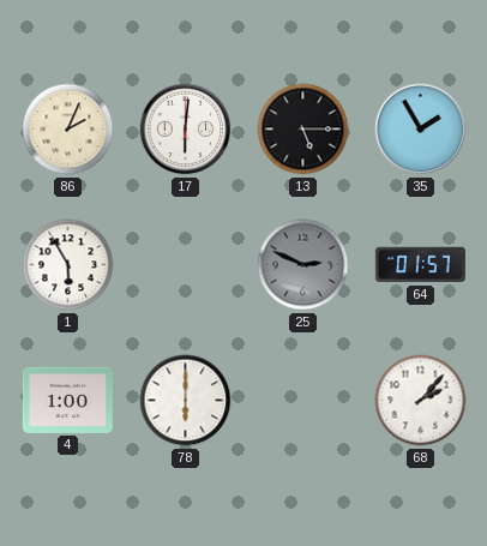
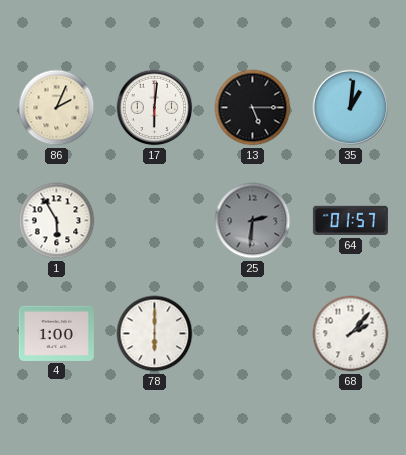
35: 1:55 -> 1:01 (351, 108)
25: 2:49 -> 2:31 (253, 221)
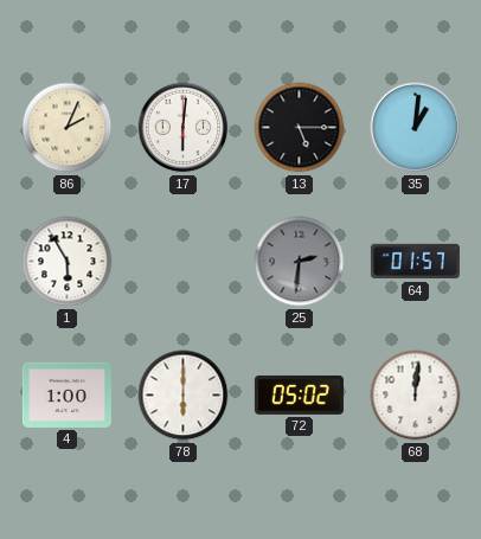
72: none -> 05:02 (299, 394)
68: 2:07 -> 12:01 (416, 396)
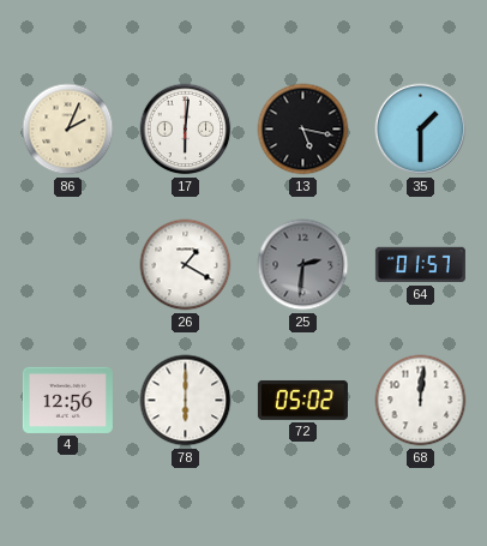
13: 5:15 -> 5:17 (303, 130)
35: 1:01 -> 1:30 (421, 130)
1: 5:55 -> none (68, 262)
26: none -> 1:20 (186, 265)
4: 1:00 -> 12:56 (67, 400)
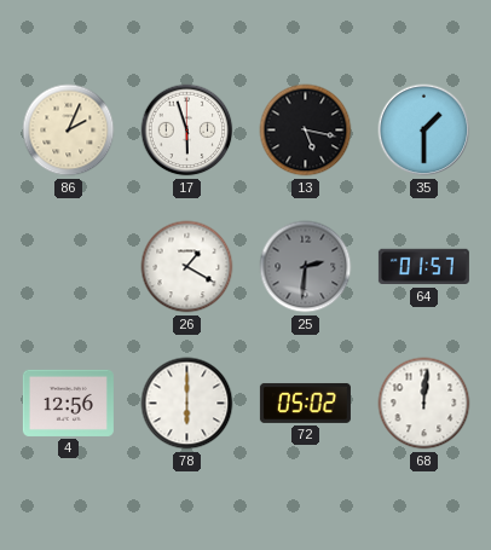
17: 6:01 -> 5:57 (187, 131)
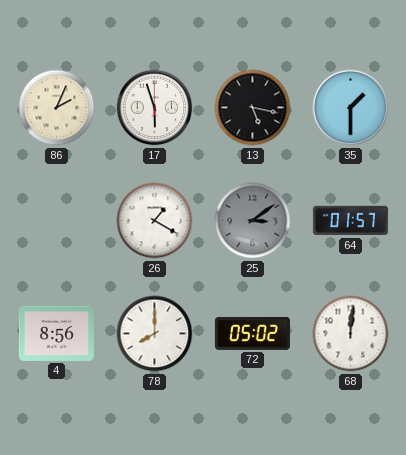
25: 2:31 -> 3:09 (253, 221)
4: 12:56 -> 8:56 (56, 333)
78: 6:00 -> 8:00 (155, 334)
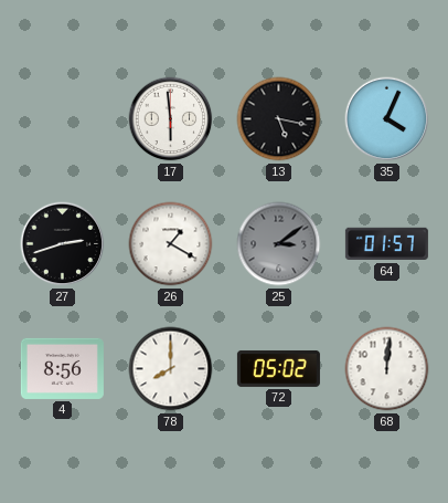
86: 2:04 -> none (57, 108)
17: 5:57 -> 5:59 (171, 119)
35: 1:30 -> 4:04 (387, 119)
27: none -> 2:42 (63, 244)
